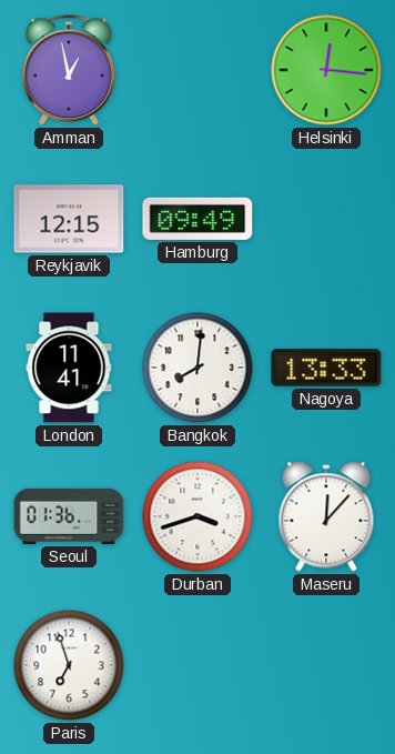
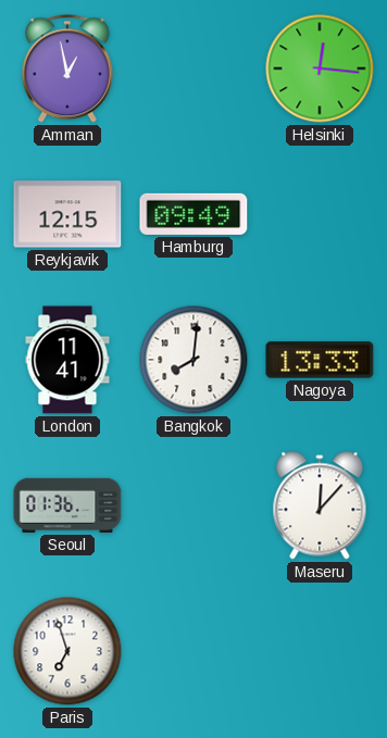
Durban: 3:42 -> none (197, 516)
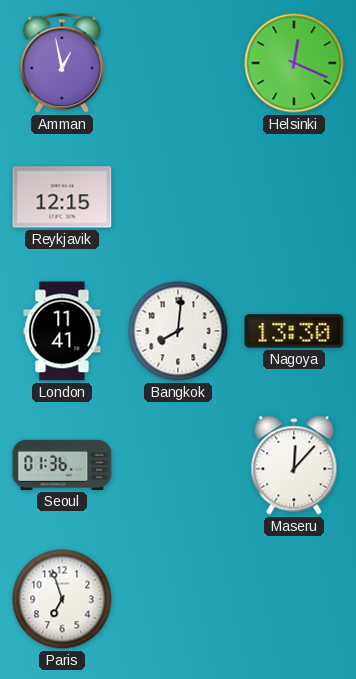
Helsinki: 12:16 -> 12:19 (294, 63)
Hamburg: 09:49 -> none (193, 214)
Nagoya: 13:33 -> 13:30 (294, 331)
